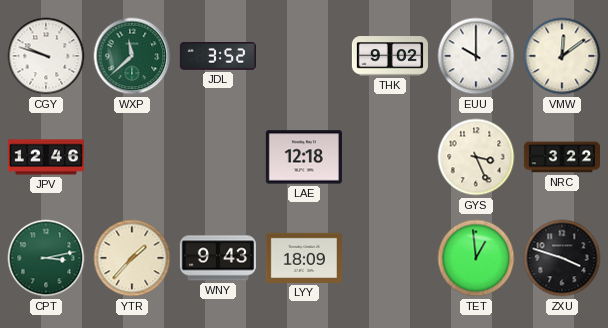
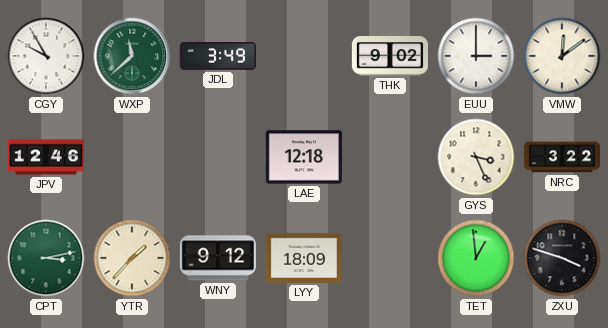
CGY: 9:48 -> 9:55 (46, 56)
JDL: 3:52 -> 3:49 (218, 57)
EUU: 10:00 -> 3:00 (476, 56)
WNY: 9:43 -> 9:12 (218, 258)
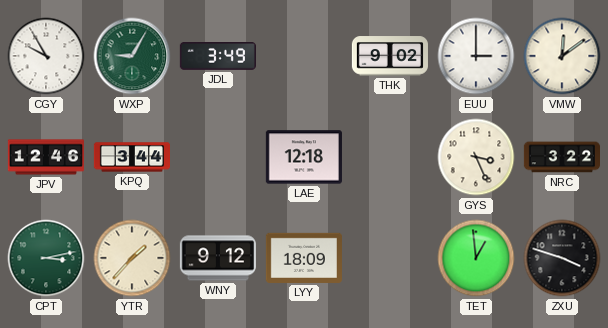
WXP: 11:38 -> 9:05 (132, 56)
KPQ: none -> 3:44 (131, 157)
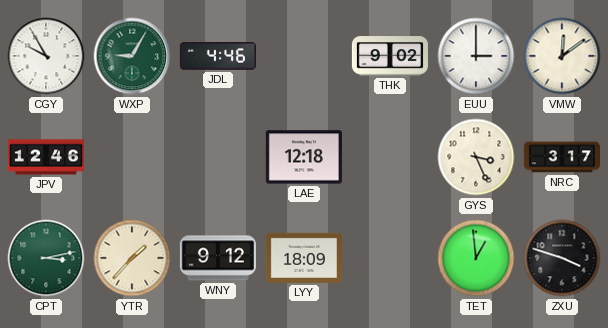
JDL: 3:49 -> 4:46 (218, 57)
KPQ: 3:44 -> none (131, 157)
NRC: 3:22 -> 3:17 (561, 157)
